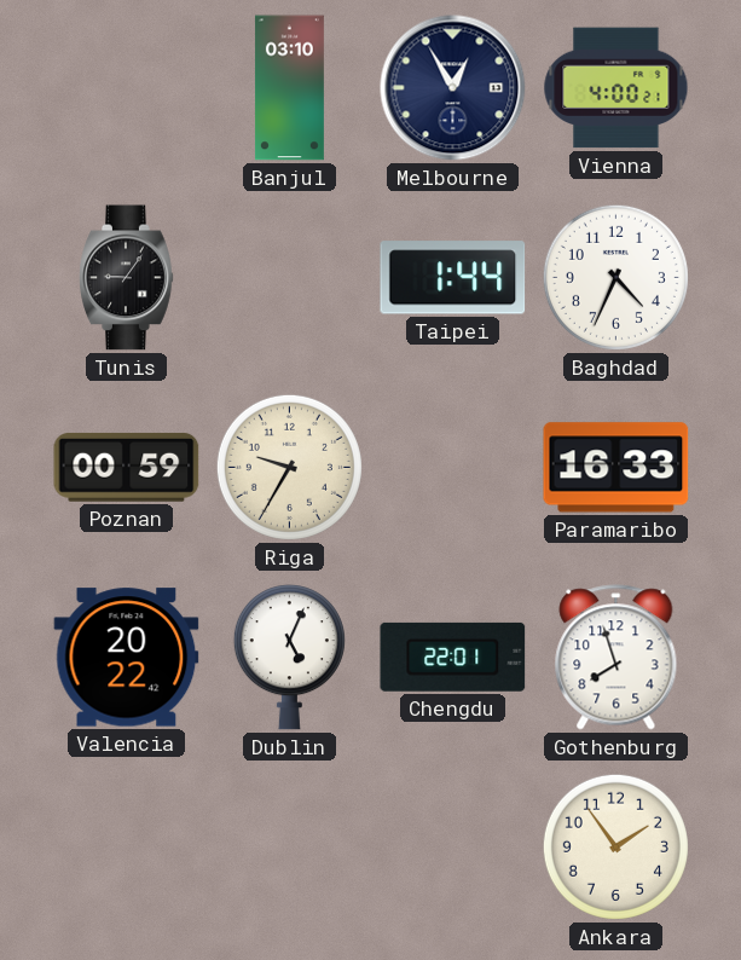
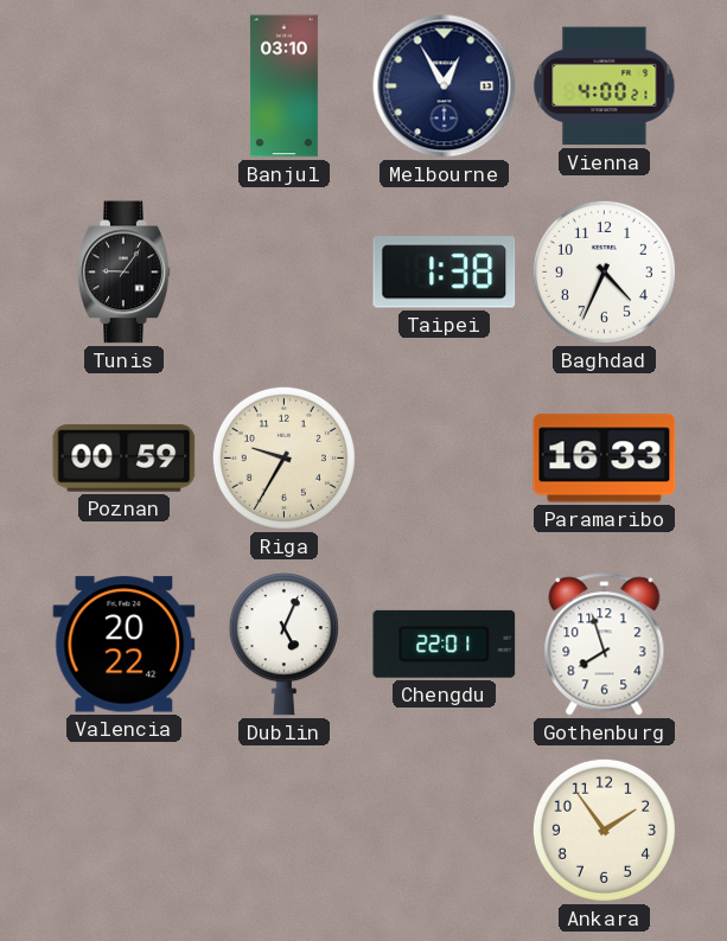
Taipei: 1:44 -> 1:38 (445, 273)
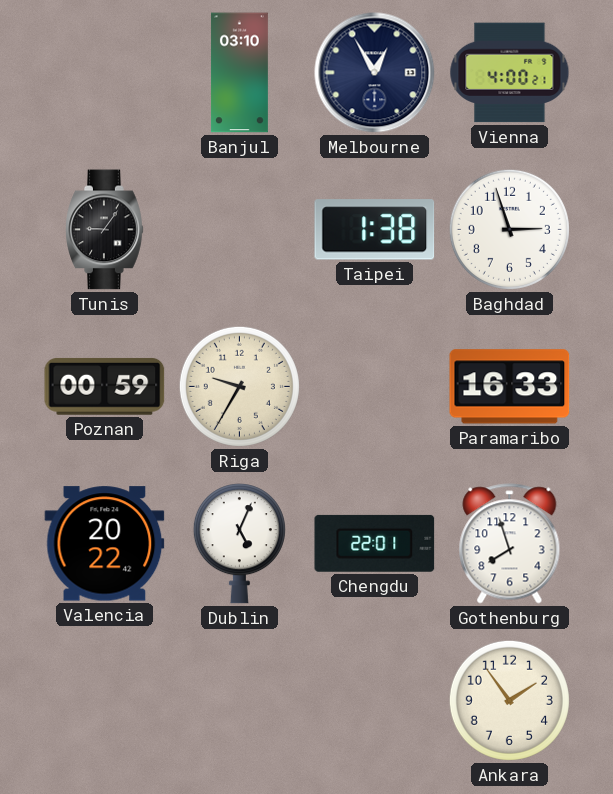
Baghdad: 4:34 -> 2:57 (509, 229)
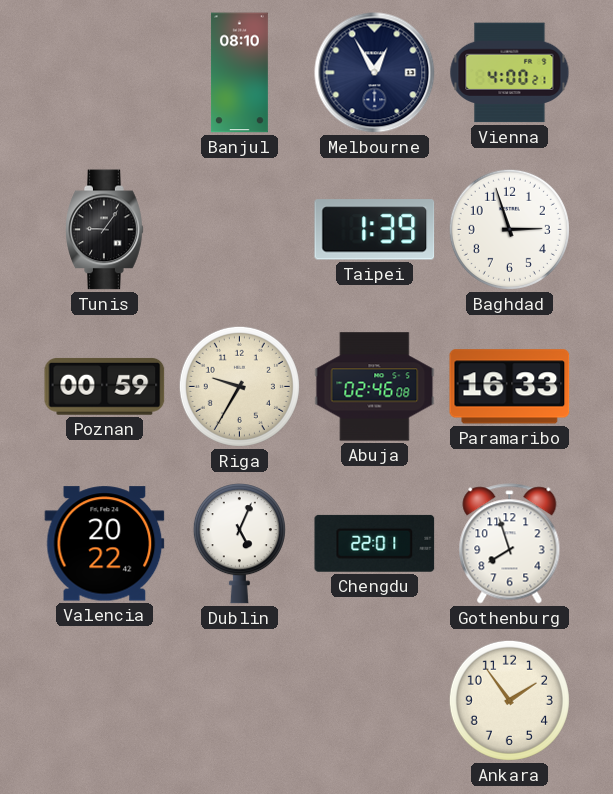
Banjul: 03:10 -> 08:10 (239, 73)
Taipei: 1:38 -> 1:39 (375, 230)
Abuja: none -> 02:46 (375, 387)
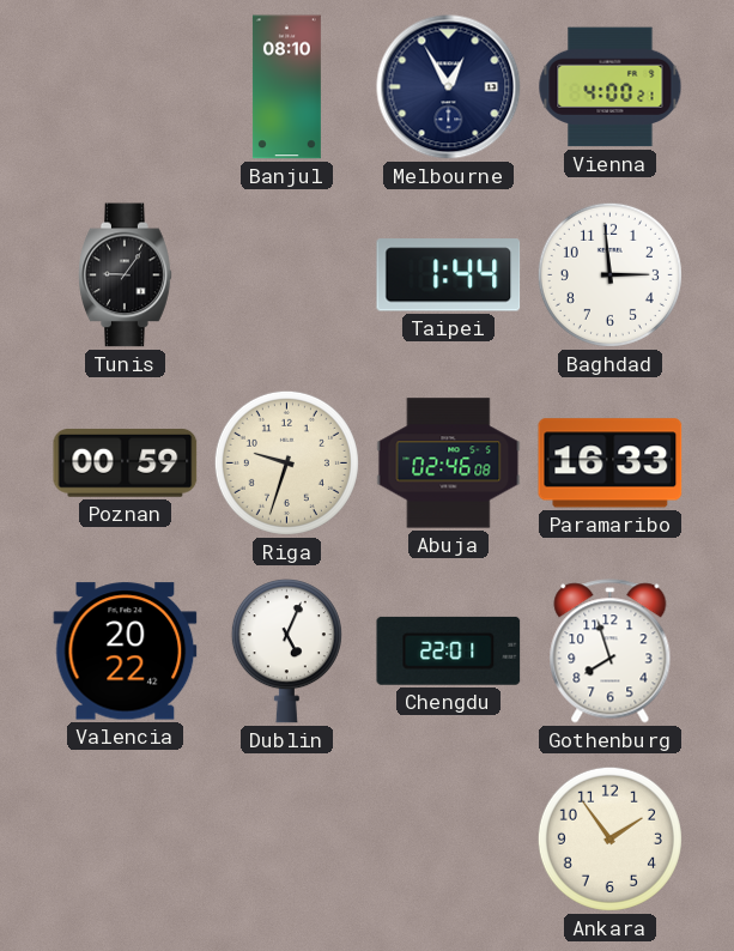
Taipei: 1:39 -> 1:44 (449, 275)
Baghdad: 2:57 -> 2:59 (609, 274)
Riga: 9:35 -> 9:33 (286, 462)
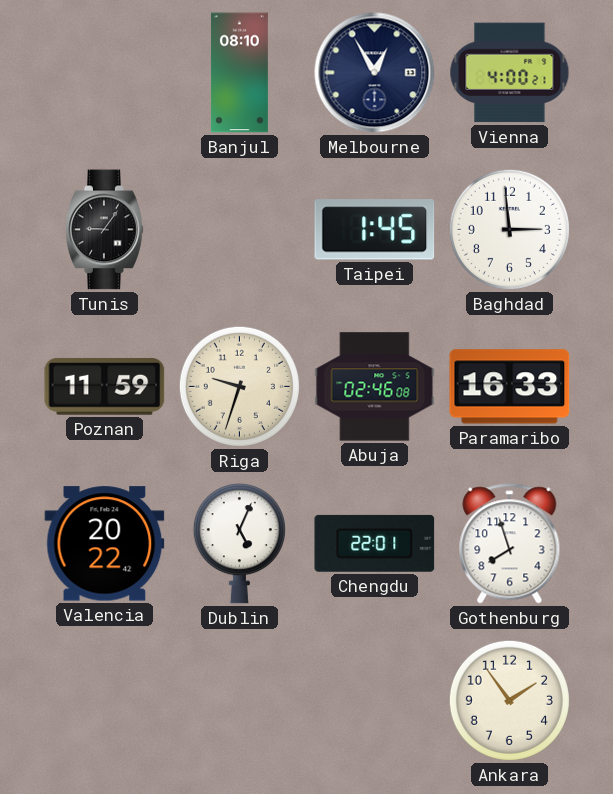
Taipei: 1:44 -> 1:45 (375, 230)
Poznan: 00:59 -> 11:59 (105, 386)
